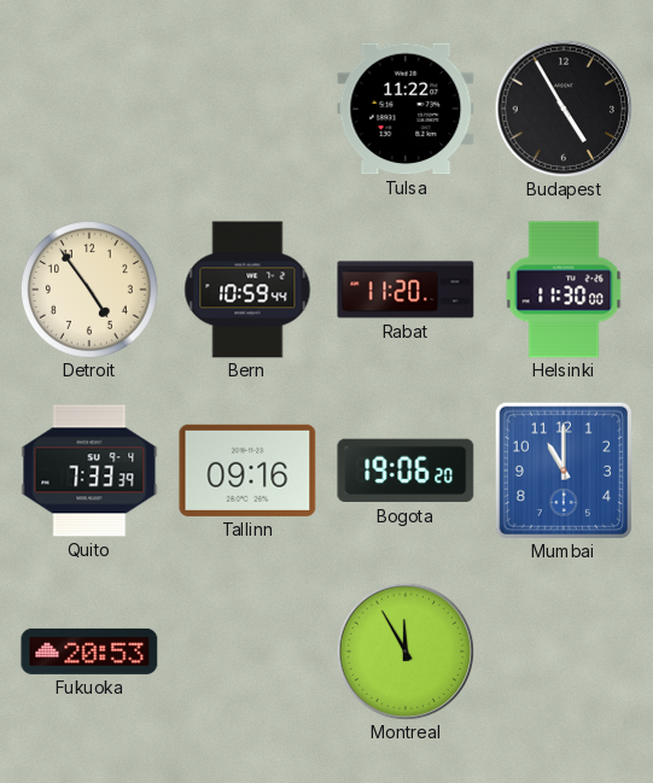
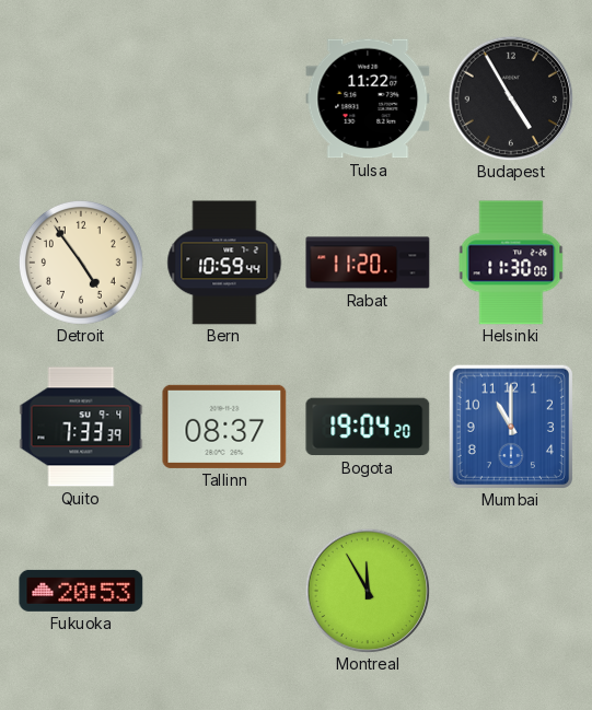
Tallinn: 09:16 -> 08:37 (224, 427)
Bogota: 19:06 -> 19:04 (368, 427)
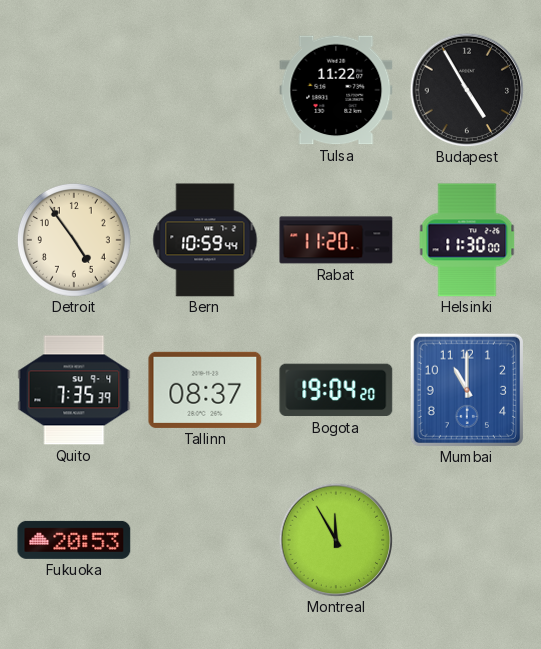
Quito: 7:33 -> 7:35 (74, 390)
